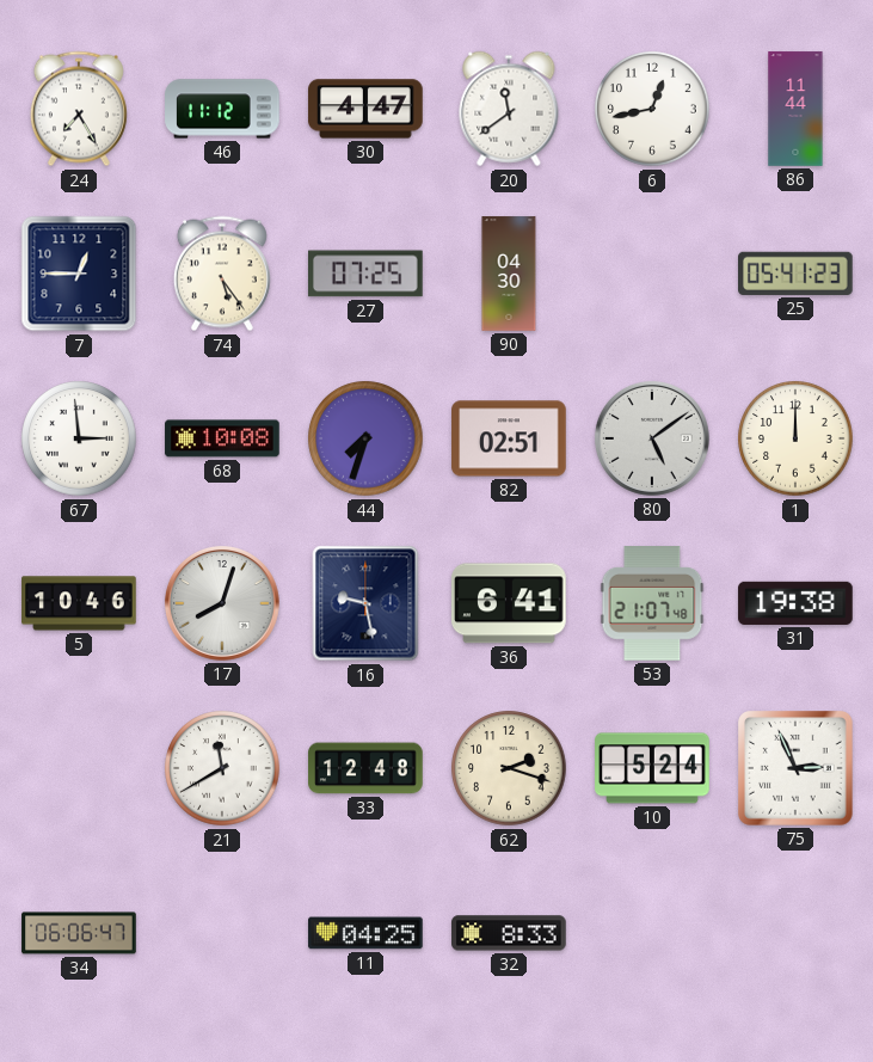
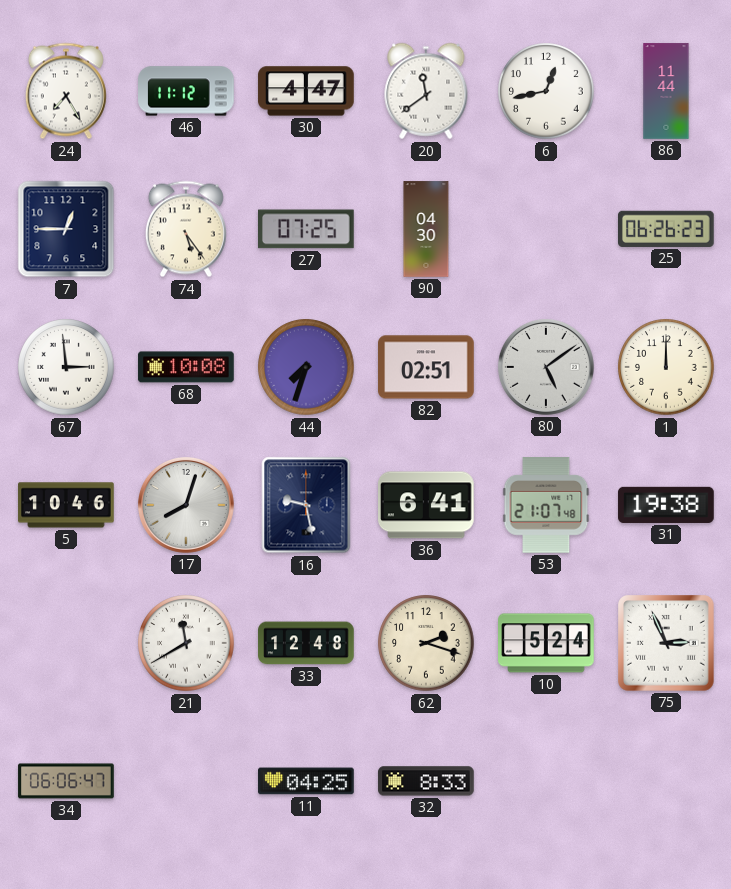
25: 05:41 -> 06:26 (667, 229)
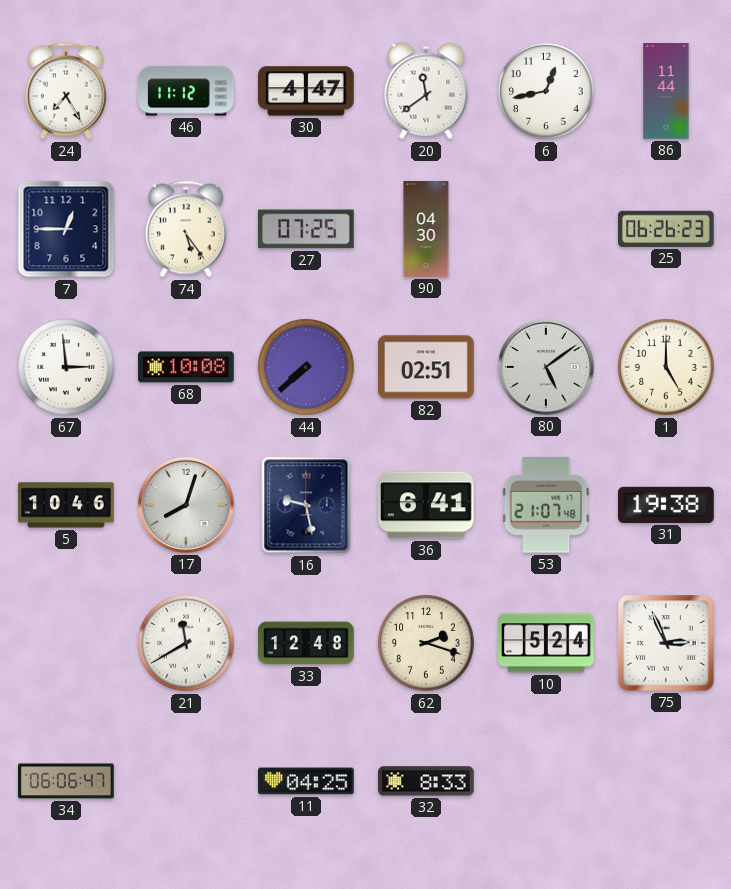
44: 7:33 -> 7:38 (306, 367)
1: 12:00 -> 5:00 (666, 367)
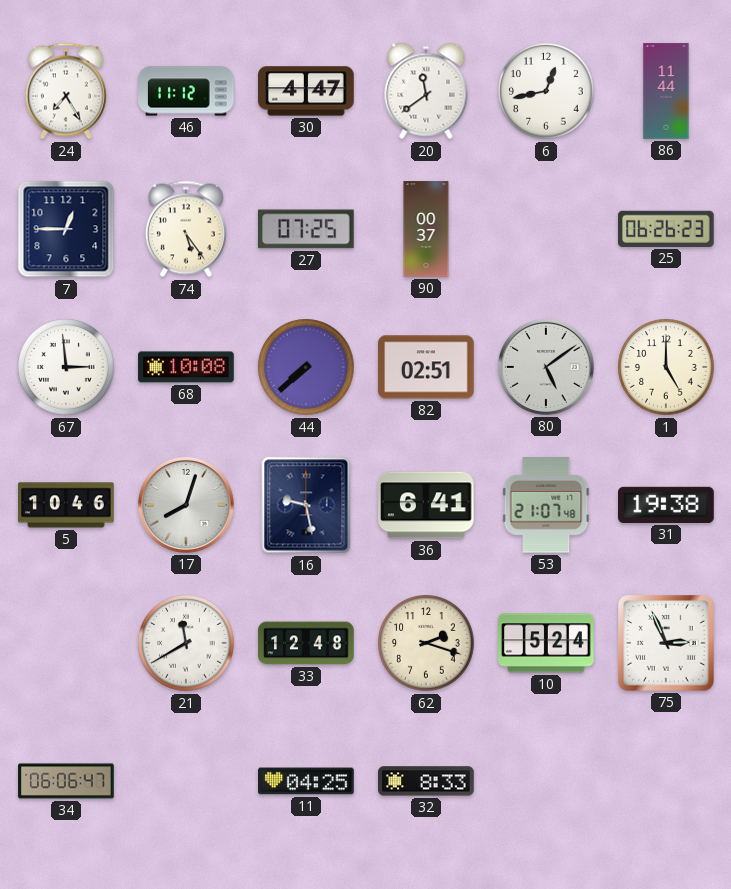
90: 04:30 -> 00:37 (426, 229)
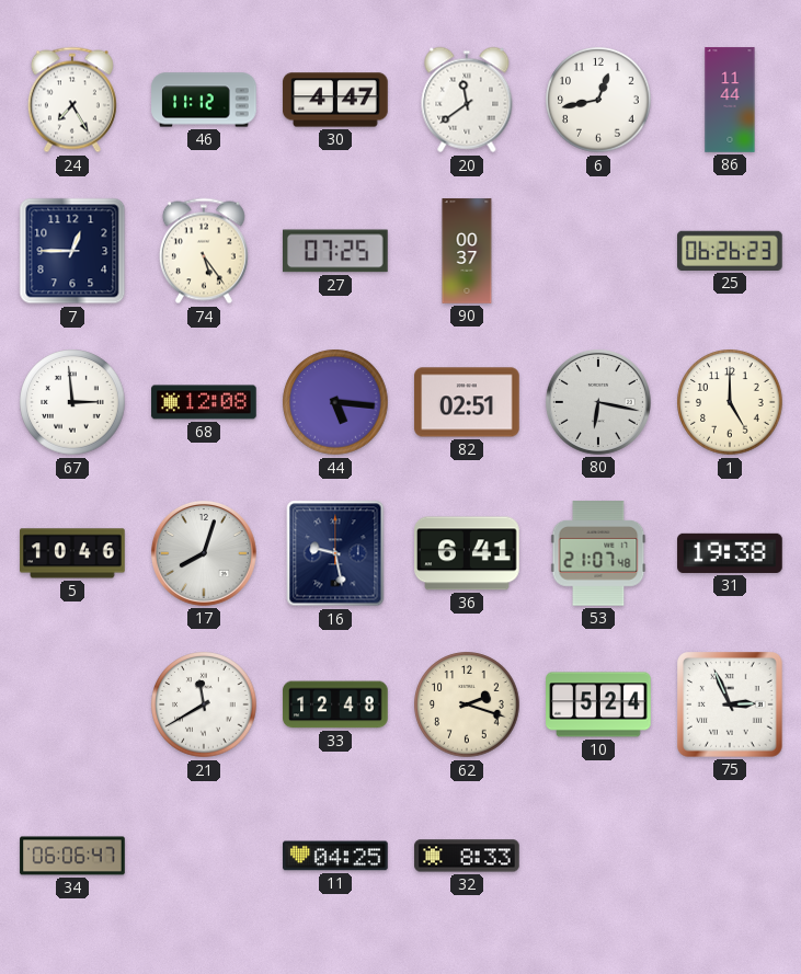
68: 10:08 -> 12:08 (204, 402)
44: 7:38 -> 5:16 (335, 402)
80: 5:09 -> 6:17 (598, 402)
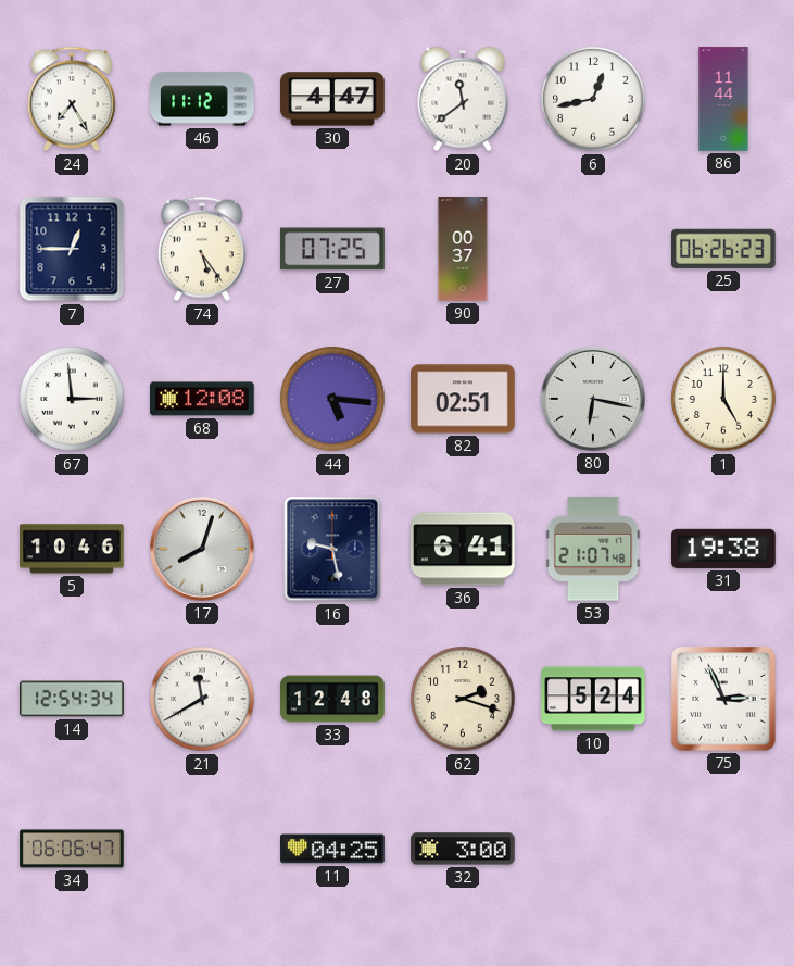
14: none -> 12:54 (72, 699)
32: 8:33 -> 3:00 (463, 849)
